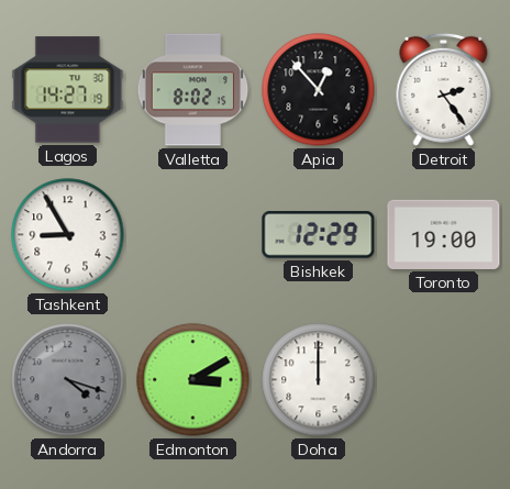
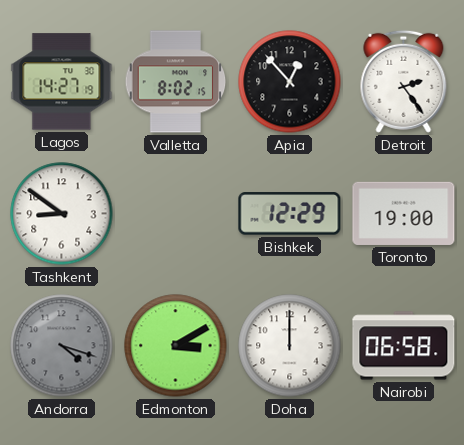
Tashkent: 8:55 -> 8:51 (62, 214)
Nairobi: none -> 06:58 (404, 346)
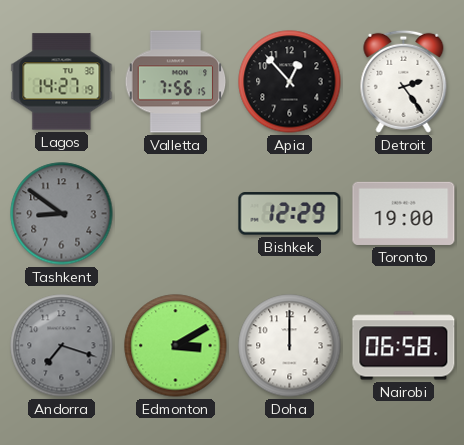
Valletta: 8:02 -> 7:56 (176, 82)
Tashkent dial: white -> grey (62, 214)
Andorra: 4:18 -> 7:18 (62, 346)
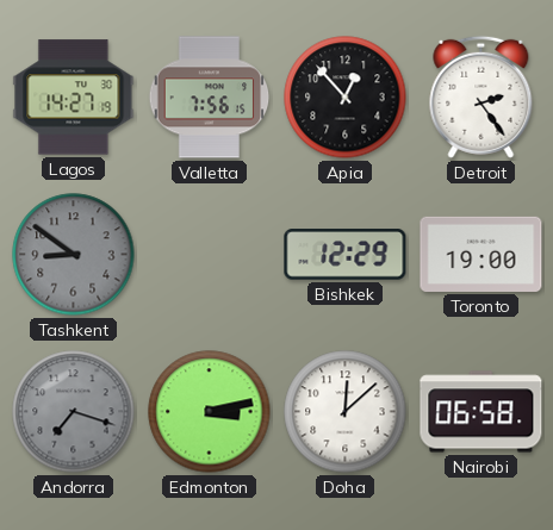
Edmonton: 3:10 -> 3:13 (210, 412)
Doha: 12:00 -> 12:08 (346, 412)
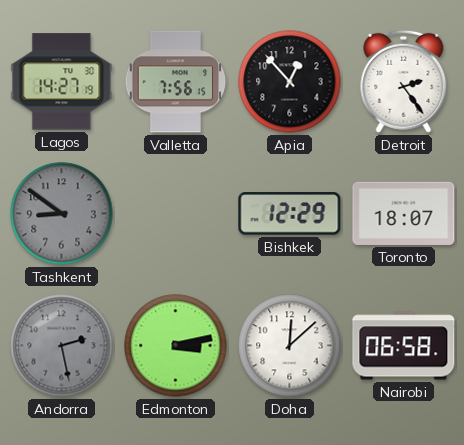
Toronto: 19:00 -> 18:07 (404, 213)
Andorra: 7:18 -> 2:28 (62, 346)
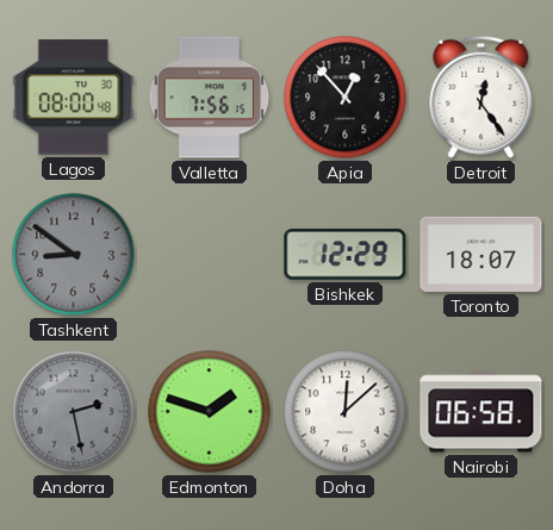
Lagos: 14:27 -> 08:00 (74, 98)
Detroit: 2:24 -> 12:24 (481, 96)
Edmonton: 3:13 -> 1:48 (210, 412)
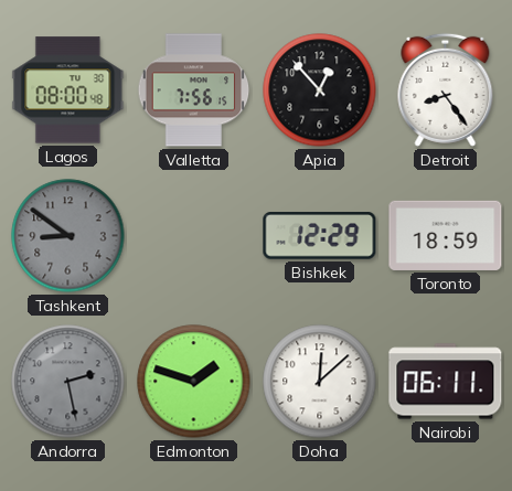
Detroit: 12:24 -> 8:24 (446, 89)
Toronto: 18:07 -> 18:59 (446, 235)
Nairobi: 06:58 -> 06:11 (446, 382)
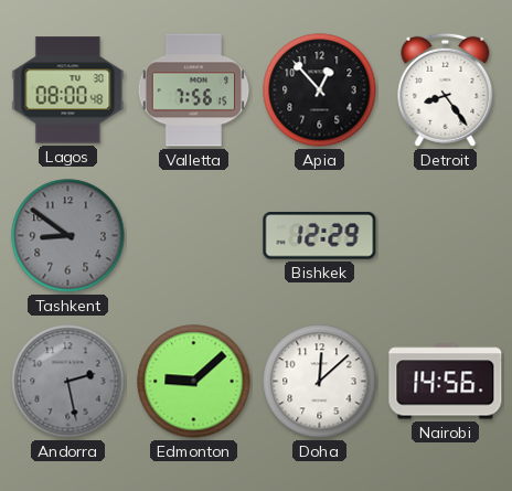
Toronto: 18:59 -> none (446, 235)
Edmonton: 1:48 -> 9:08 (194, 382)
Nairobi: 06:11 -> 14:56 (446, 382)
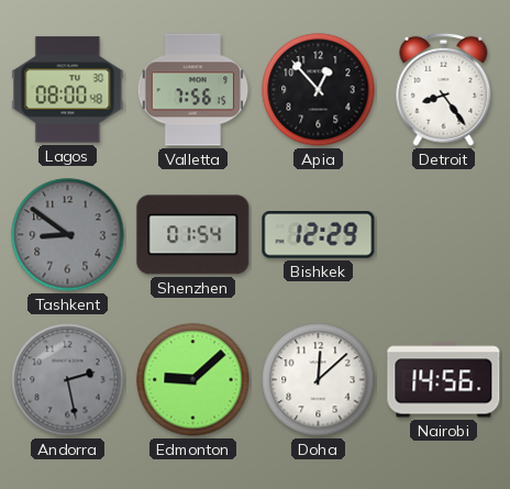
Shenzhen: none -> 01:54 (193, 235)
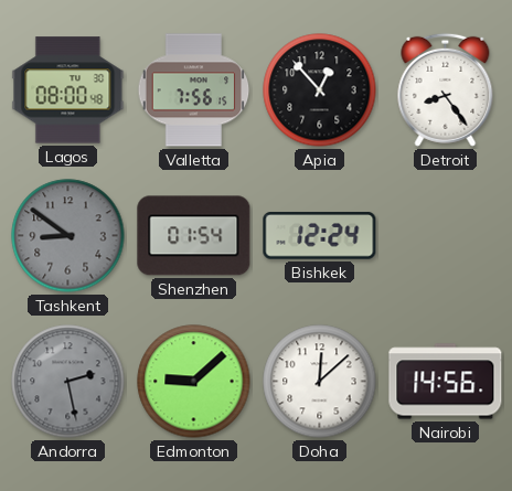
Bishkek: 12:29 -> 12:24 (320, 236)
